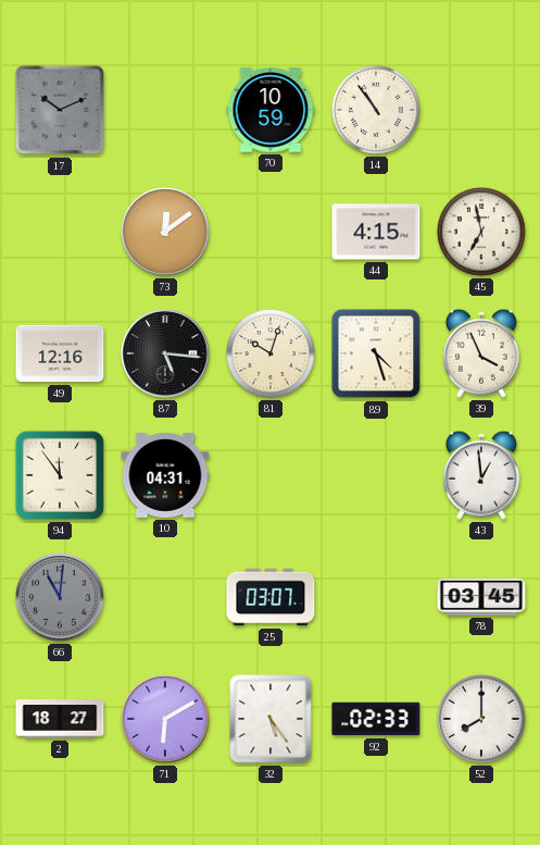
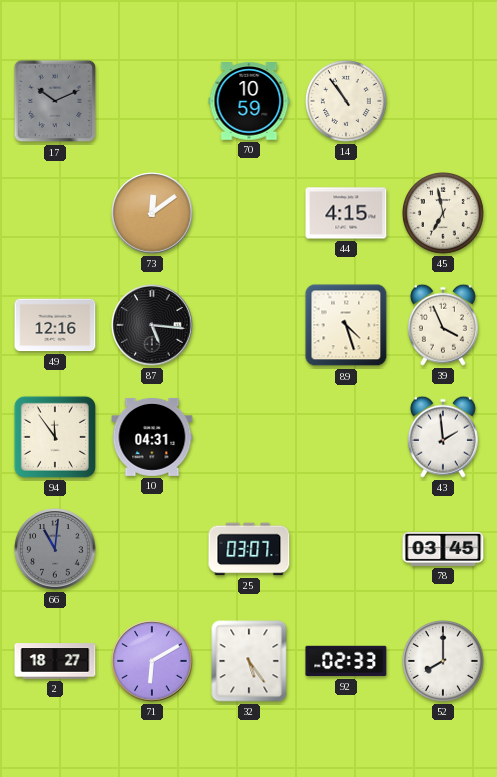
81: 10:03 -> none (271, 353)
43: 12:59 -> 1:59 (443, 437)
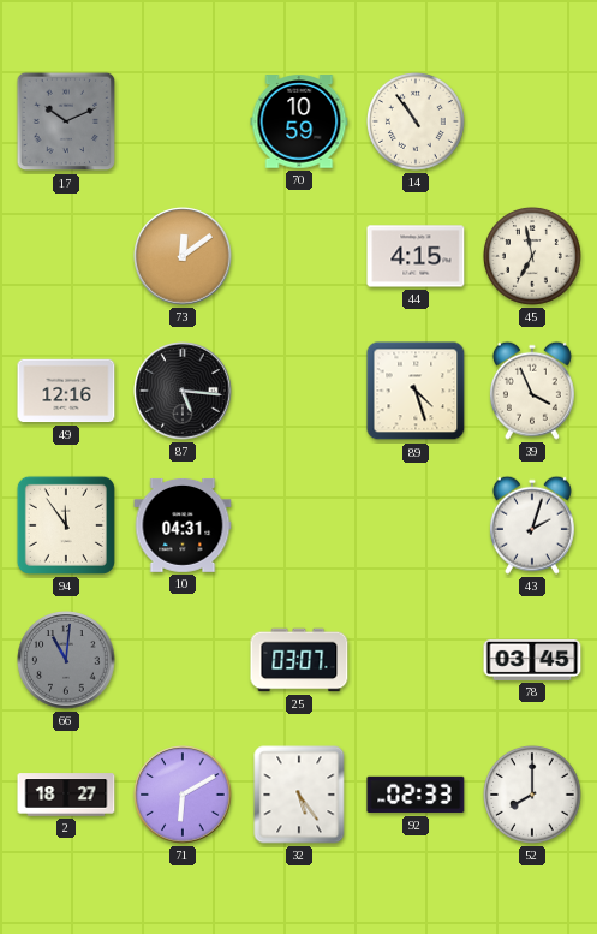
43: 1:59 -> 2:03 (532, 525)
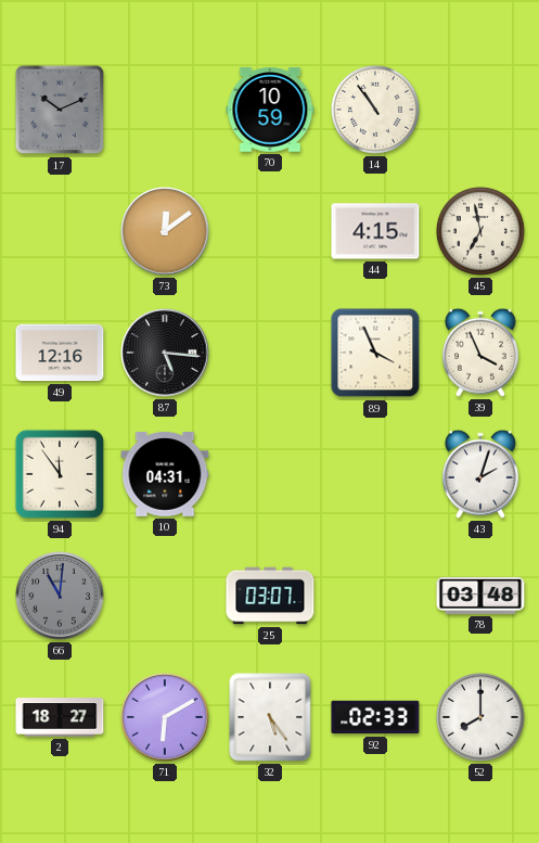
89: 4:27 -> 3:56 (375, 353)
78: 03:45 -> 03:48 (480, 596)
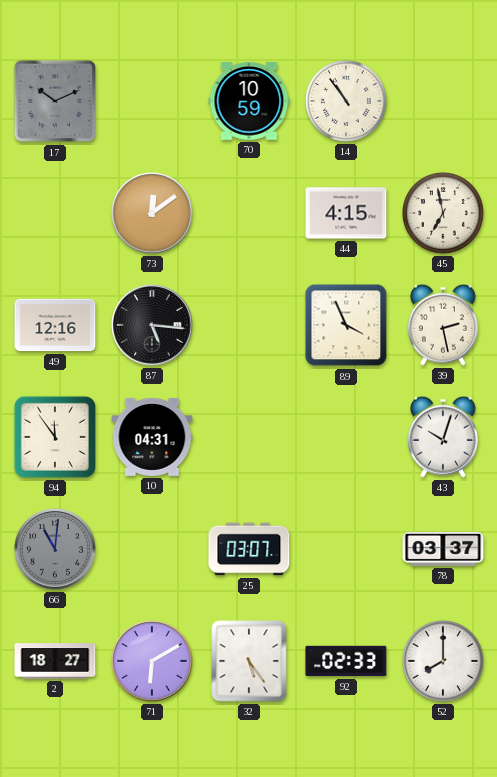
39: 3:56 -> 2:28 (443, 325)
43: 2:03 -> 10:03 (443, 437)
78: 03:48 -> 03:37 (443, 549)
